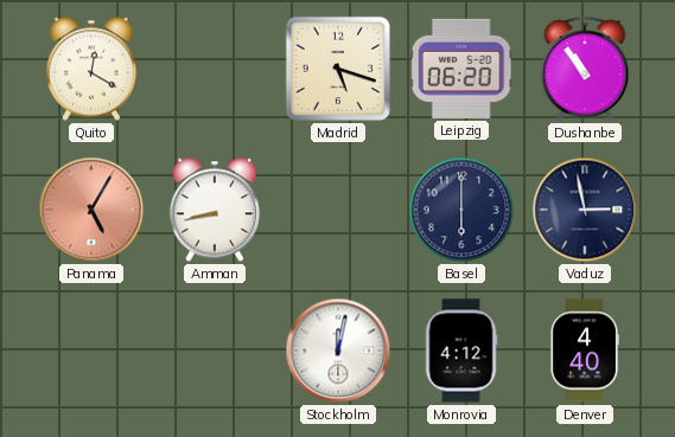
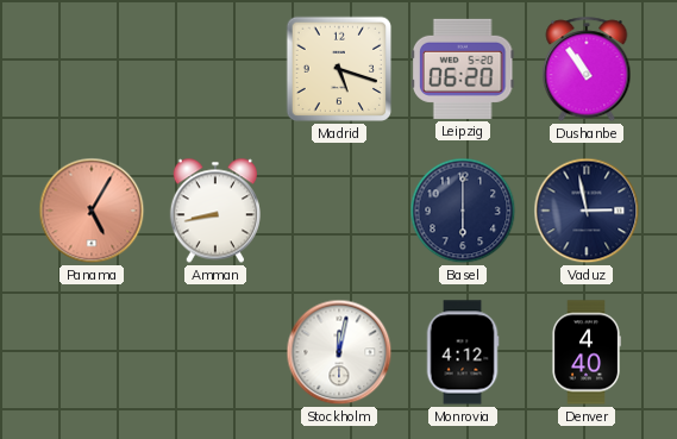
Quito: 12:20 -> none (91, 69)
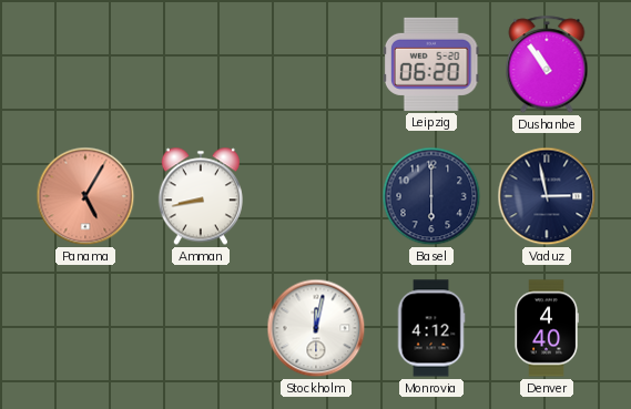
Madrid: 5:18 -> none (339, 69)
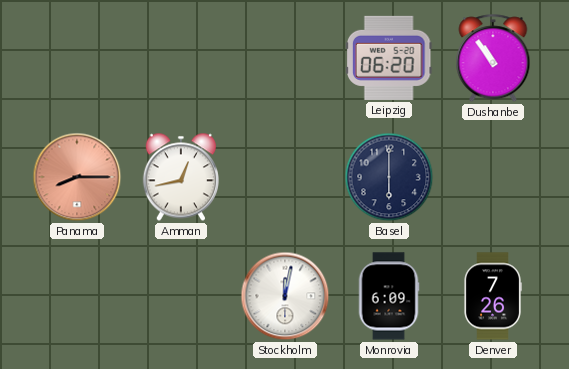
Panama: 5:05 -> 8:15 (77, 177)
Amman: 8:43 -> 12:43 (181, 177)
Vaduz: 2:58 -> none (547, 196)
Monrovia: 4:12 -> 6:09 (389, 296)
Denver: 4:40 -> 7:26 (493, 296)
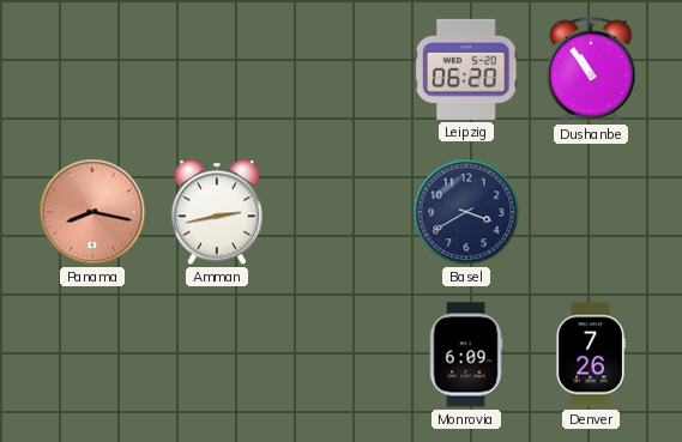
Panama: 8:15 -> 8:17 (92, 212)
Amman: 12:43 -> 2:43 (217, 212)
Basel: 6:00 -> 3:40 (466, 212)
Stockholm: 12:02 -> none (285, 296)
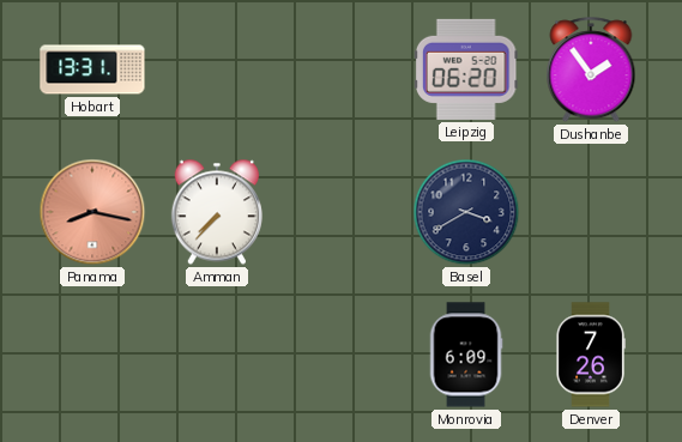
Hobart: none -> 13:31 (92, 69)
Dushanbe: 10:54 -> 1:54 (591, 71)
Amman: 2:43 -> 7:37 (217, 212)
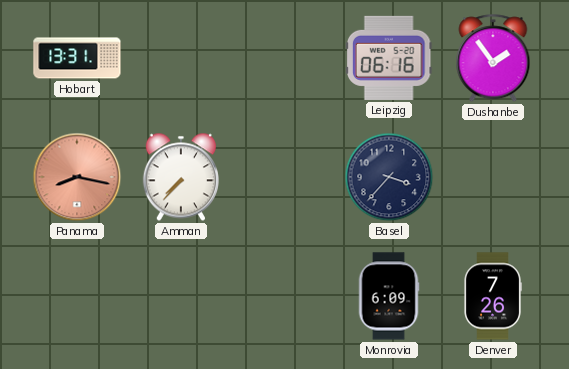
Leipzig: 06:20 -> 06:16 (389, 58)
Basel: 3:40 -> 3:37 (389, 177)
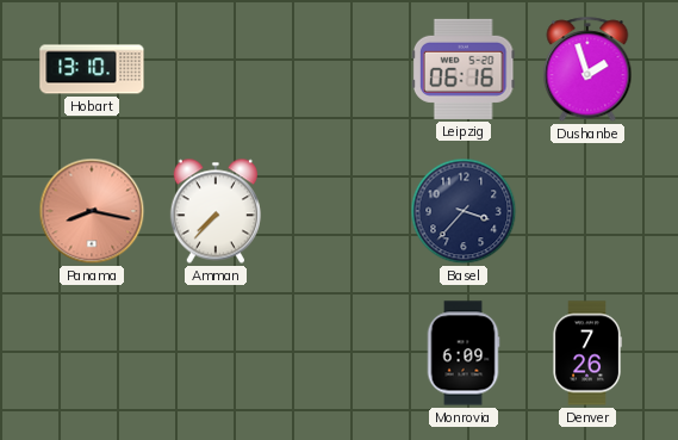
Hobart: 13:31 -> 13:10 (92, 69)
Dushanbe: 1:54 -> 1:57 (587, 70)
